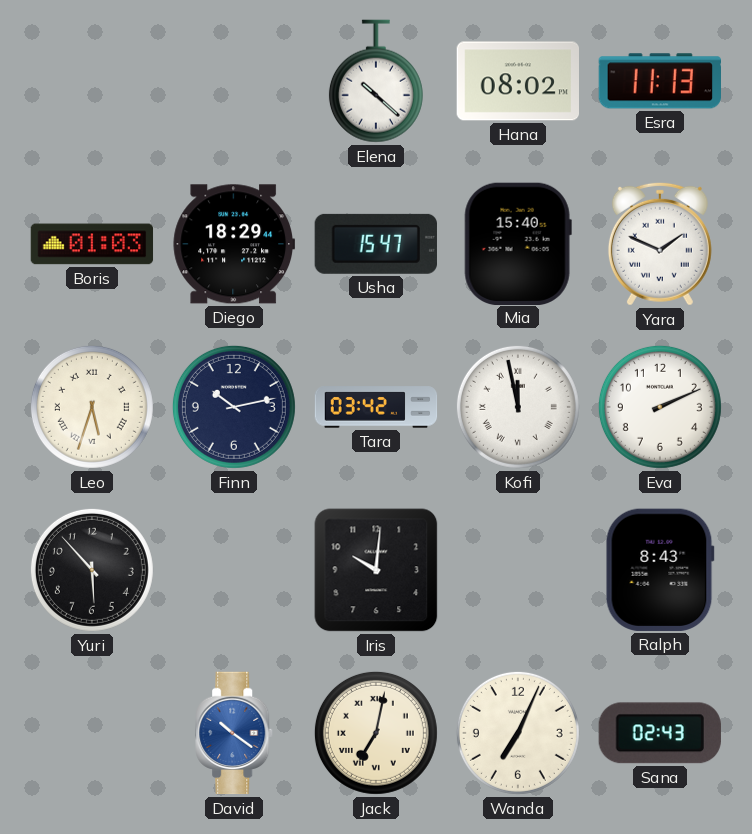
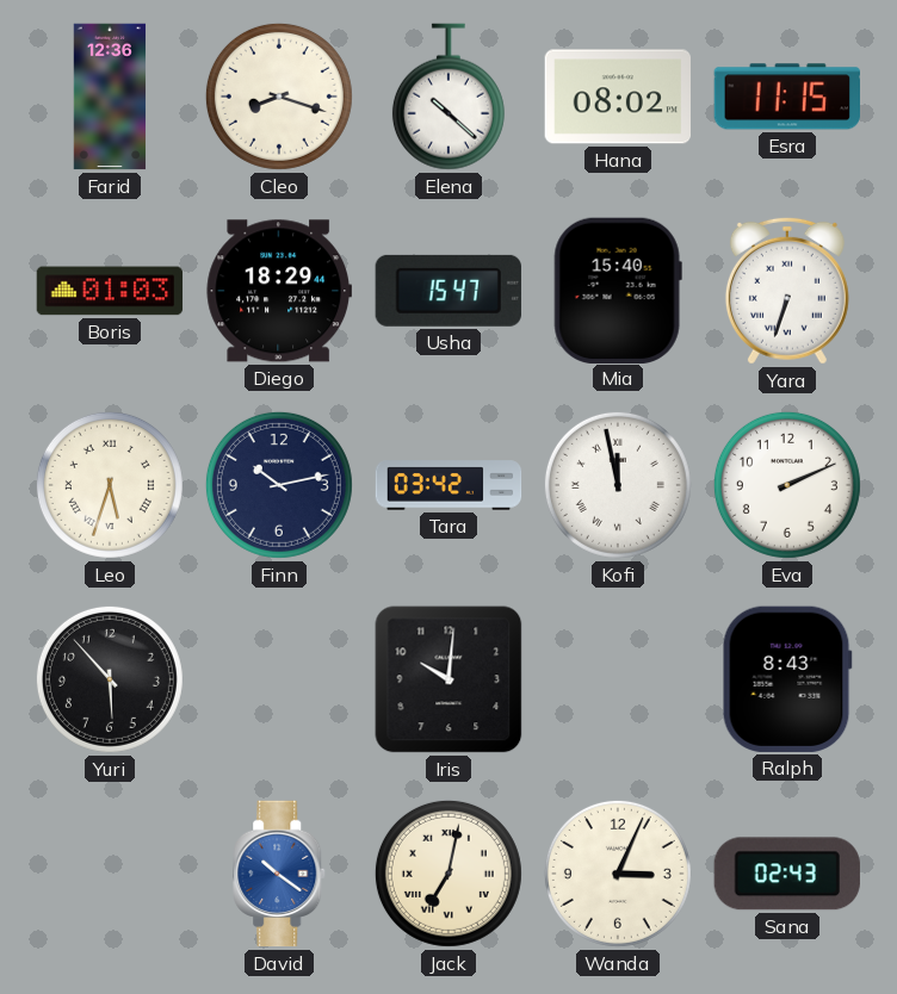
Farid: none -> 12:36 (110, 97)
Cleo: none -> 8:18 (279, 97)
Esra: 11:13 -> 11:15 (786, 97)
Yara: 1:49 -> 6:33 (787, 291)
Wanda: 7:04 -> 3:04 (618, 874)
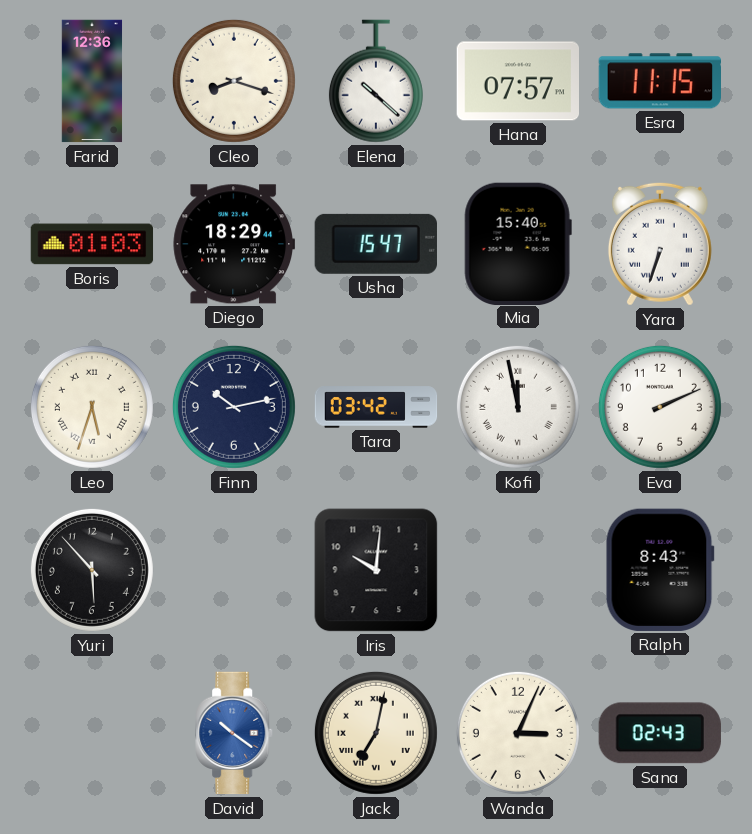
Hana: 08:02 -> 07:57 (518, 81)
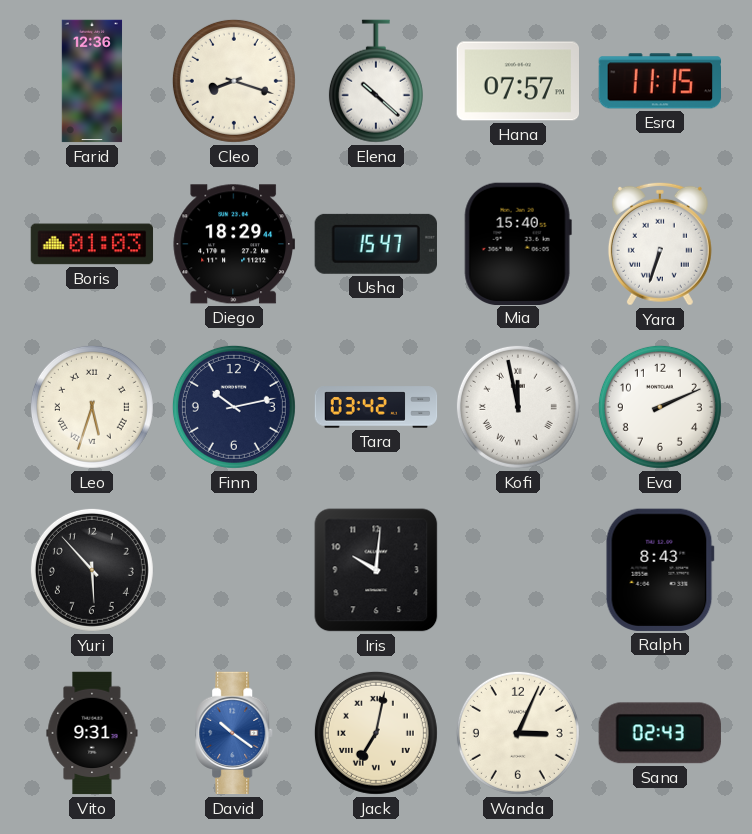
Vito: none -> 9:31 (92, 733)
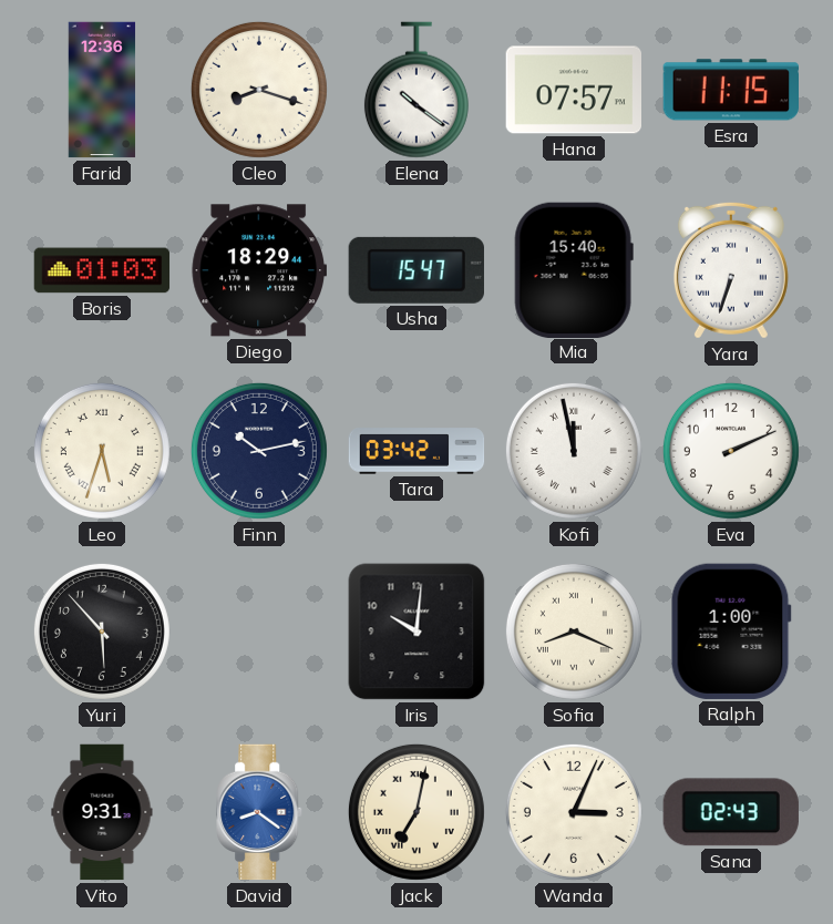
Elena: 10:22 -> 10:21 (416, 90)
Sofia: none -> 8:19 (574, 632)
Ralph: 8:43 -> 1:00 (731, 632)
David: 10:21 -> 8:21 (260, 812)
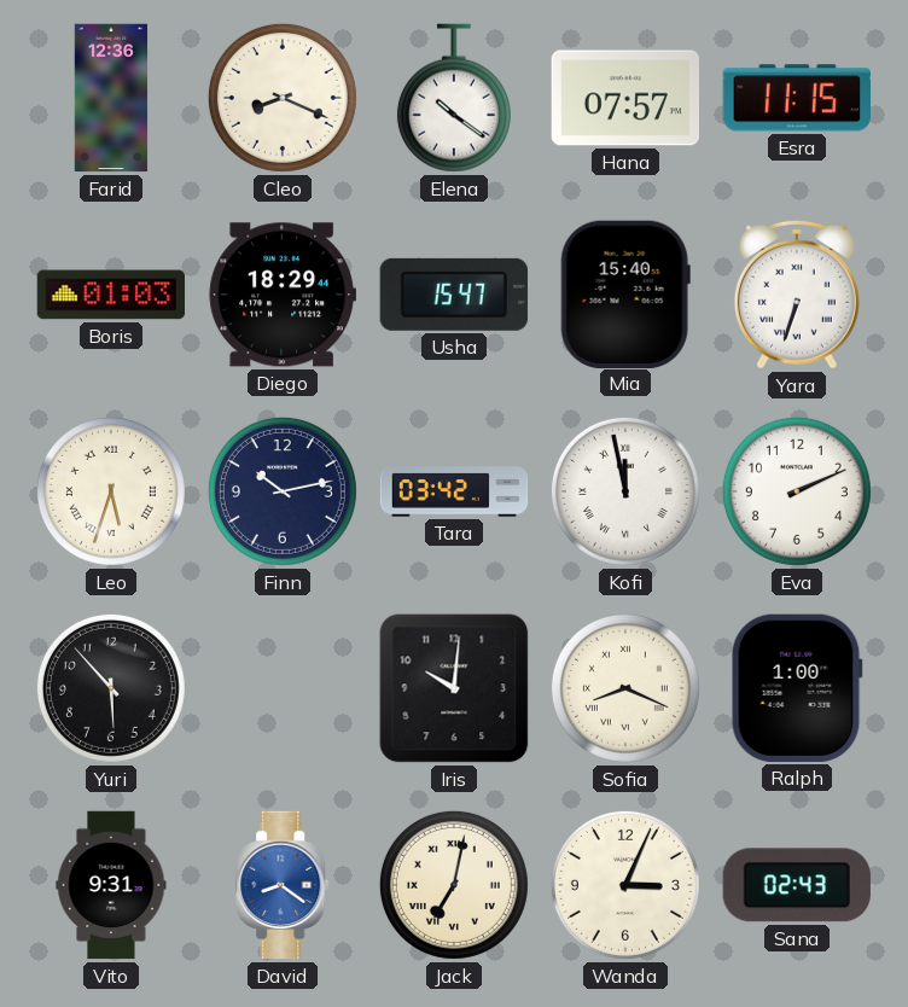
Cleo: 8:18 -> 8:19 (283, 98)
